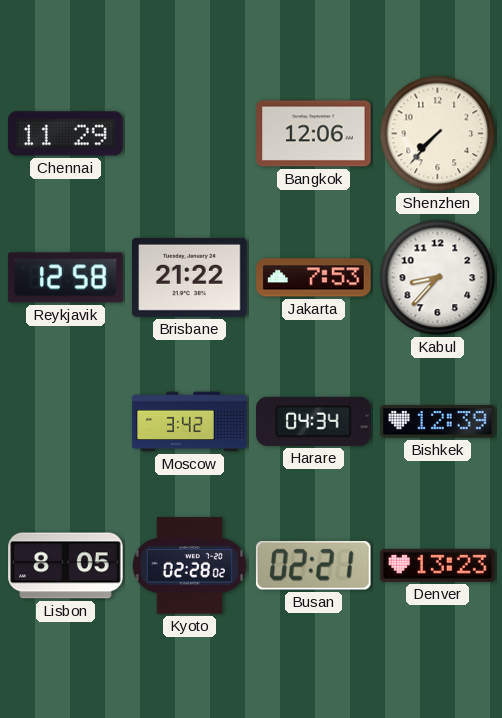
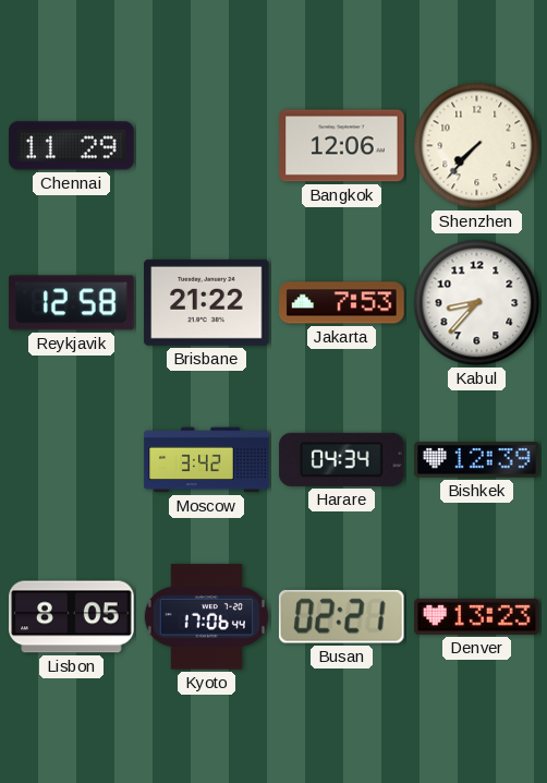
Kyoto: 02:28 -> 17:06 (206, 617)
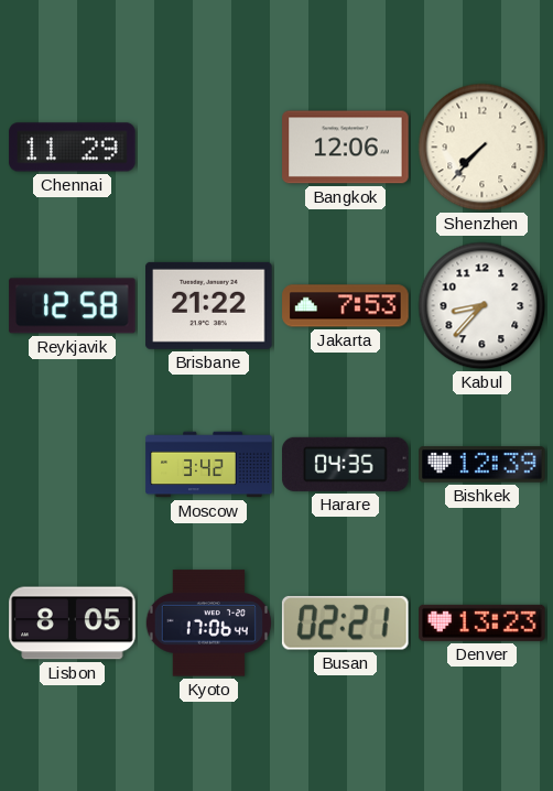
Harare: 04:34 -> 04:35 (346, 464)
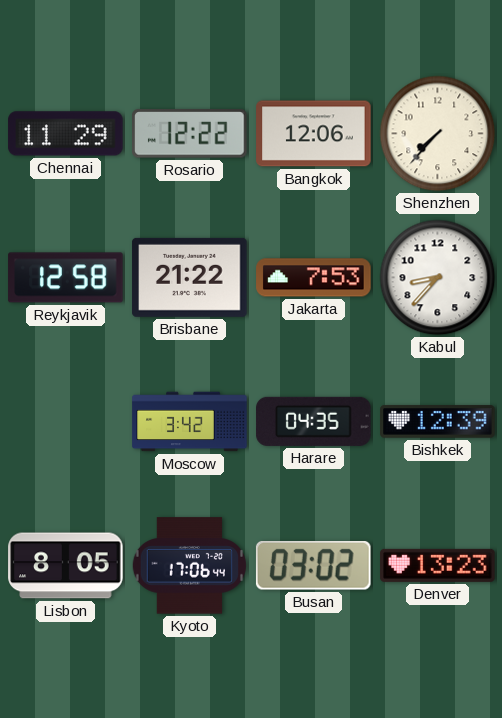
Rosario: none -> 12:22 (190, 134)
Busan: 02:21 -> 03:02 (313, 566)
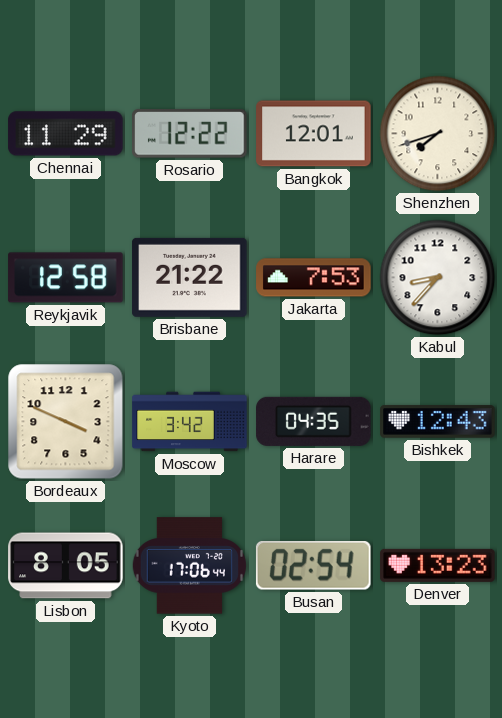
Bangkok: 12:06 -> 12:01 (314, 134)
Shenzhen: 7:37 -> 7:42 (438, 134)
Bordeaux: none -> 3:49 (66, 422)
Bishkek: 12:39 -> 12:43 (438, 422)
Busan: 03:02 -> 02:54 (313, 566)
